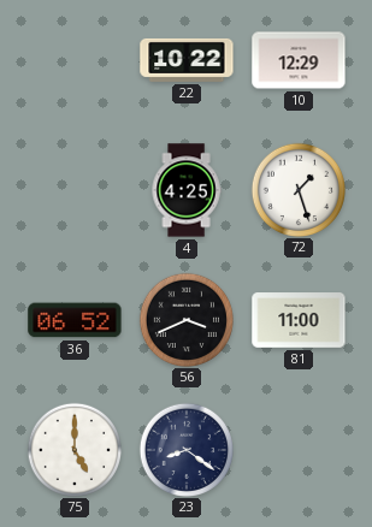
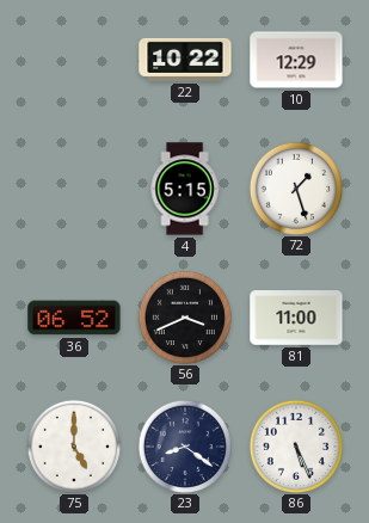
4: 4:25 -> 5:15 (185, 189)
86: none -> 5:26 (295, 445)
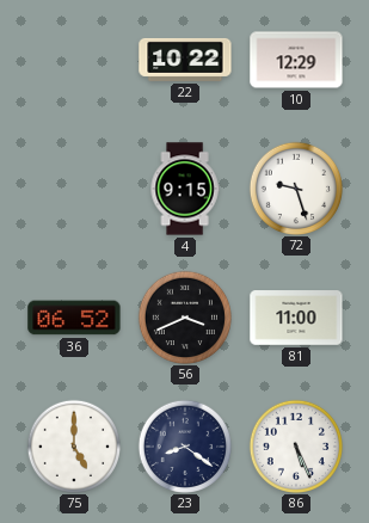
4: 5:15 -> 9:15 (185, 189)
72: 1:27 -> 9:27 (295, 187)
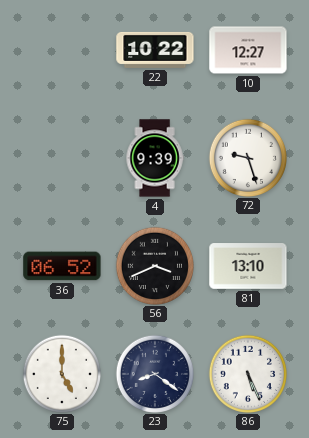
10: 12:29 -> 12:27 (248, 50)
4: 9:15 -> 9:39 (155, 158)
81: 11:00 -> 13:10 (248, 266)
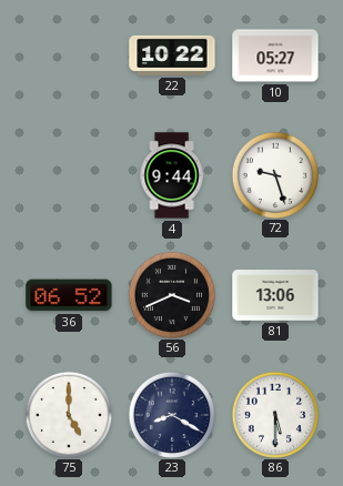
10: 12:27 -> 05:27 (275, 55)
4: 9:39 -> 9:44 (172, 175)
81: 13:10 -> 13:06 (275, 295)
23: 8:21 -> 8:20 (171, 414)
86: 5:26 -> 5:30 (274, 414)
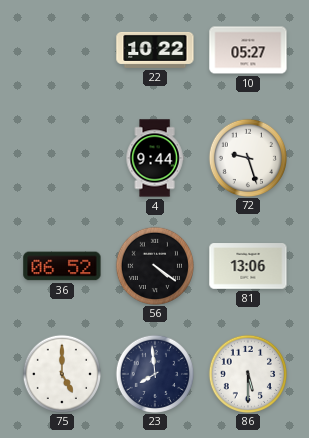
56: 3:41 -> 4:21 (154, 265)
23: 8:20 -> 7:59 (154, 373)
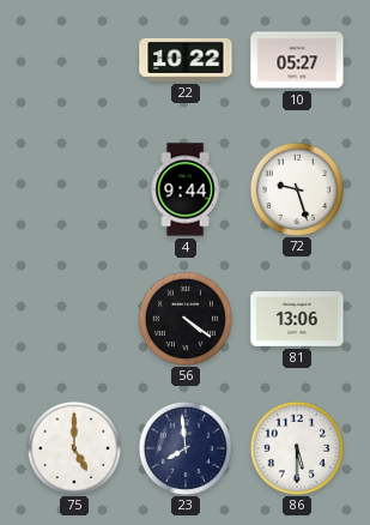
36: 06:52 -> none (62, 266)
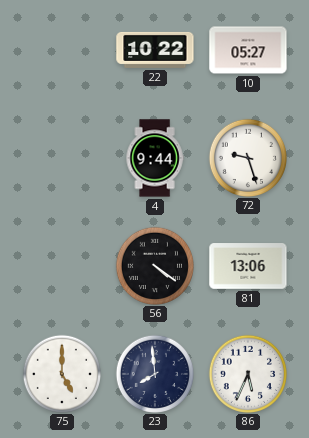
86: 5:30 -> 5:34 (247, 373)
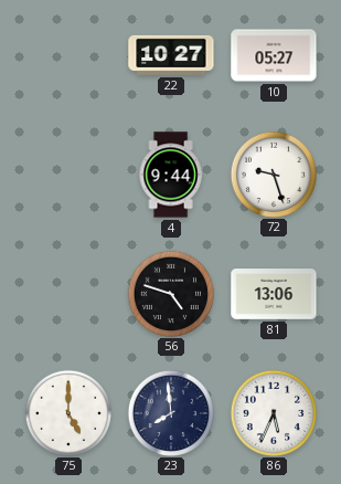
22: 10:22 -> 10:27 (171, 55)
56: 4:21 -> 4:48 (170, 293)
